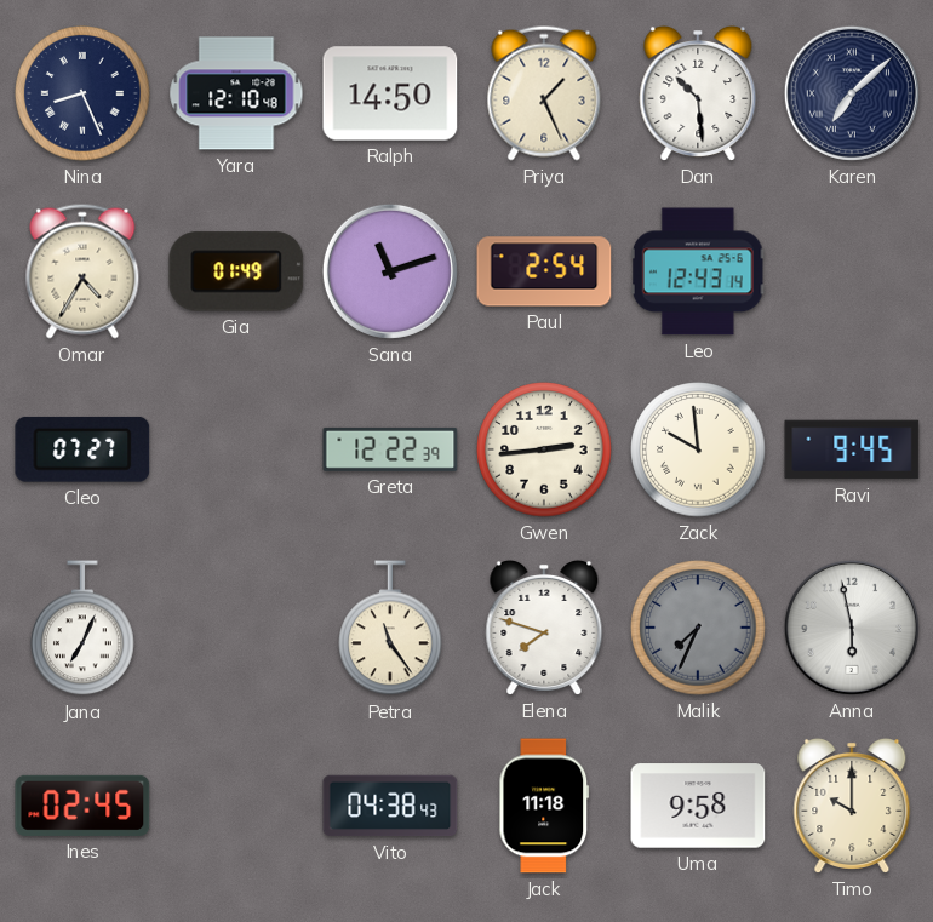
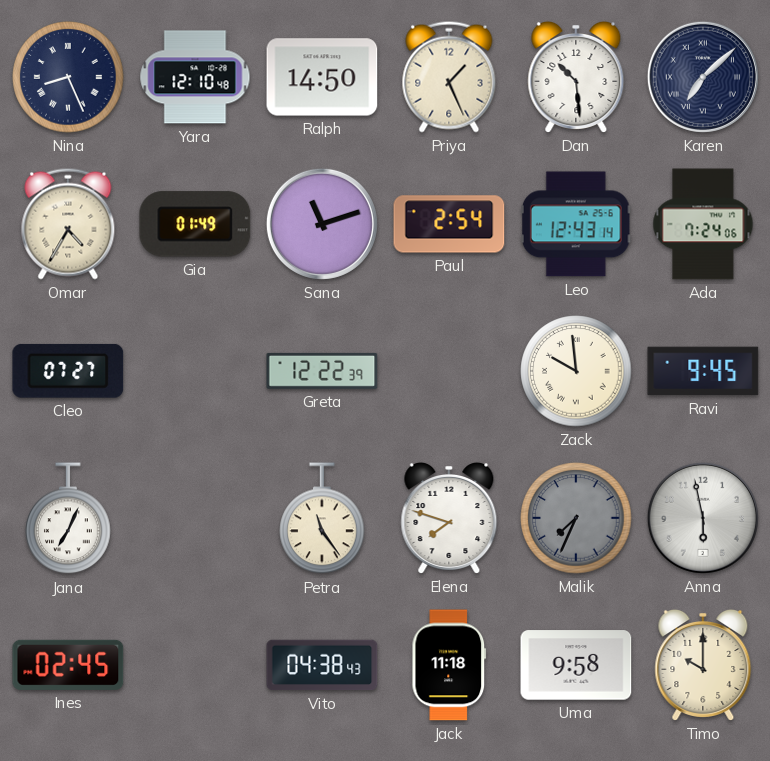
Ada: none -> 7:24 (703, 224)
Gwen: 2:44 -> none (544, 449)
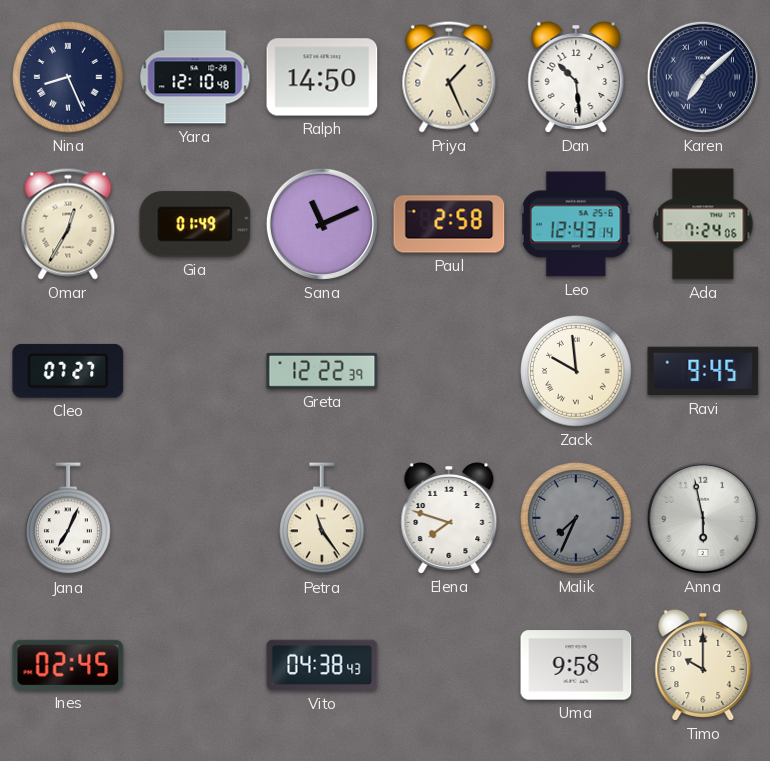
Omar: 4:35 -> 12:35 (68, 224)
Sana: 11:12 -> 11:11 (322, 224)
Paul: 2:54 -> 2:58 (449, 224)
Jack: 11:18 -> none (449, 665)
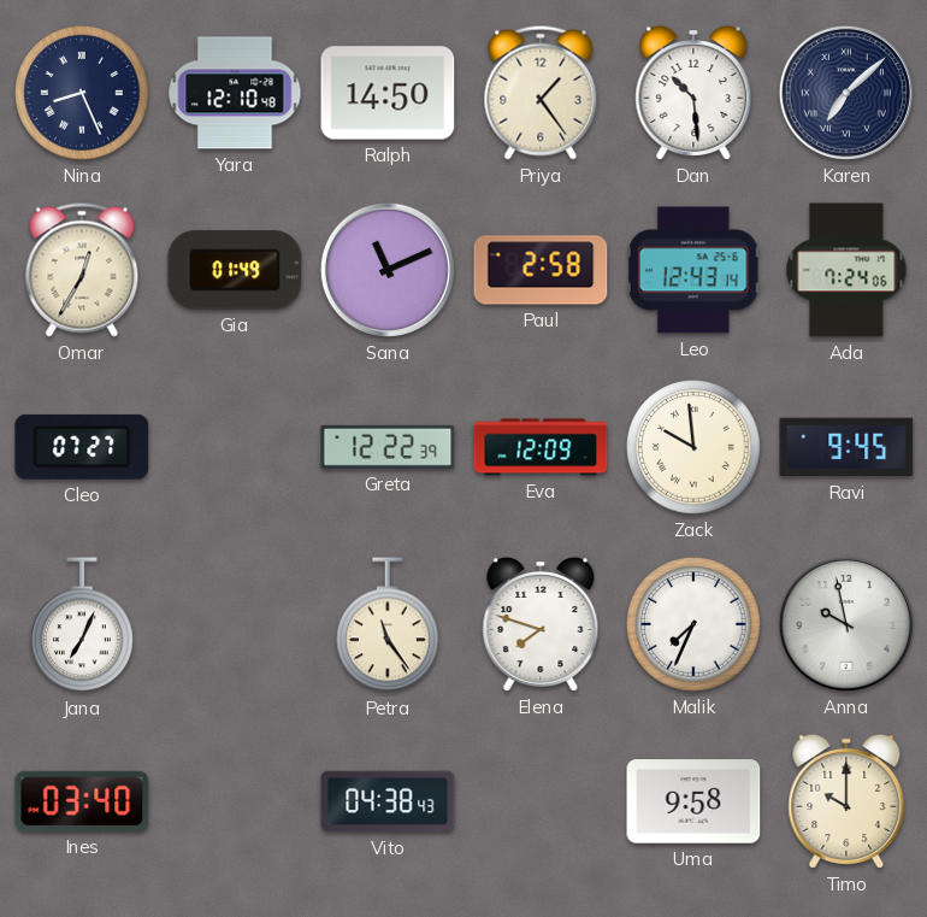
Priya: 1:26 -> 1:24 (541, 93)
Eva: none -> 12:09 (541, 447)
Malik dial: grey -> white (693, 624)
Anna: 5:58 -> 9:58 (846, 624)
Ines: 02:45 -> 03:40 (82, 801)
